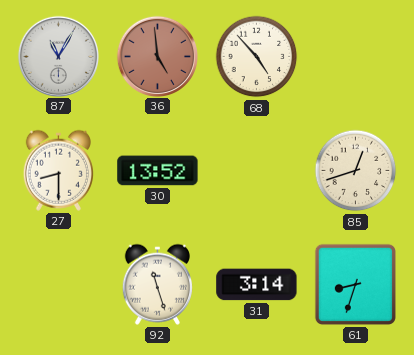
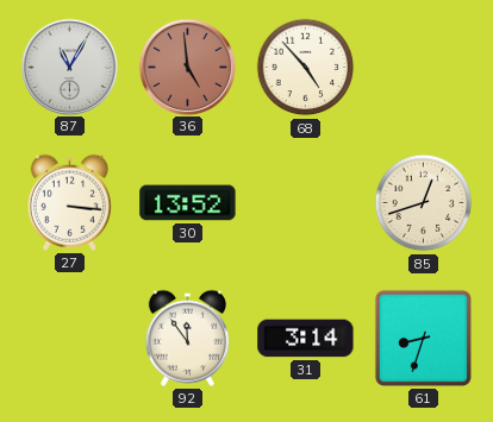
27: 8:30 -> 3:16 (69, 202)
92: 11:27 -> 11:54 (187, 338)
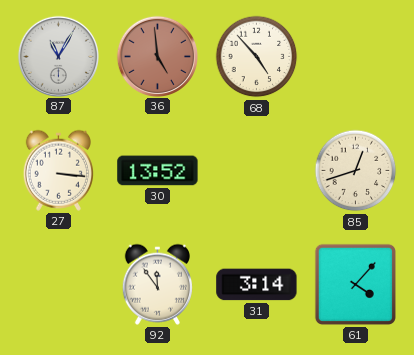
61: 8:33 -> 4:07 (355, 284)
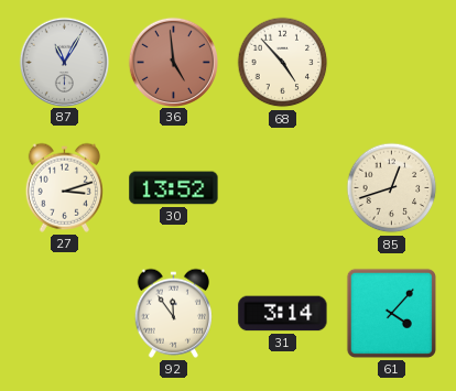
27: 3:16 -> 3:12 (64, 187)
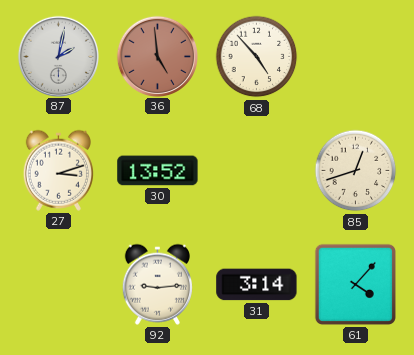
87: 11:05 -> 2:02 (58, 56)
92: 11:54 -> 9:14 (157, 284)
